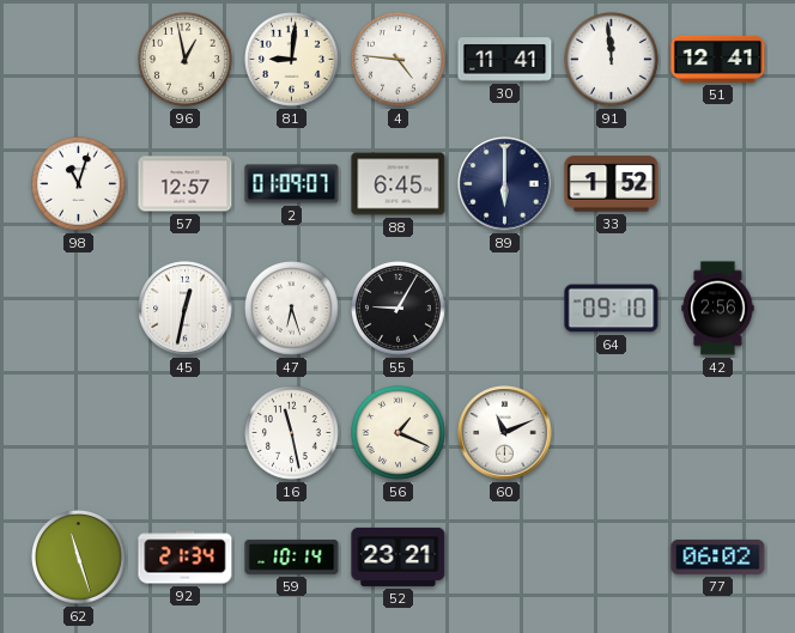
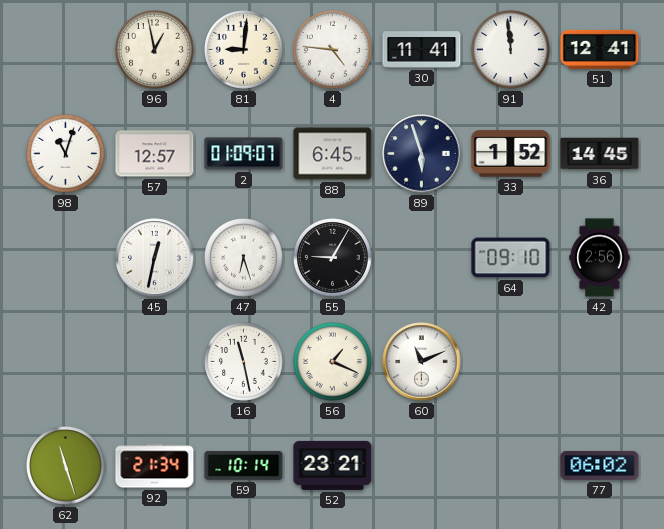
89: 6:00 -> 5:57 (422, 154)
36: none -> 14:45 (600, 154)
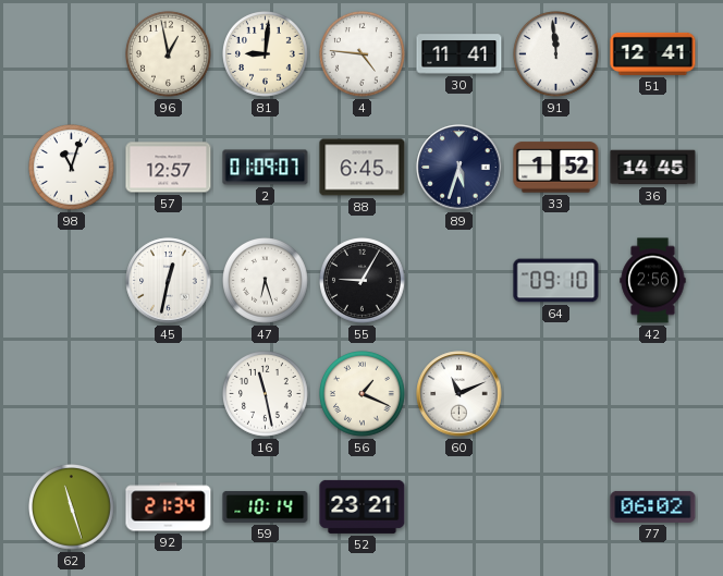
89: 5:57 -> 5:33 (459, 168)
